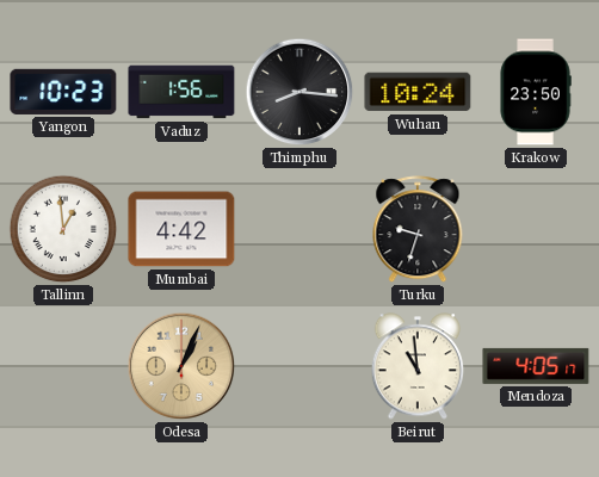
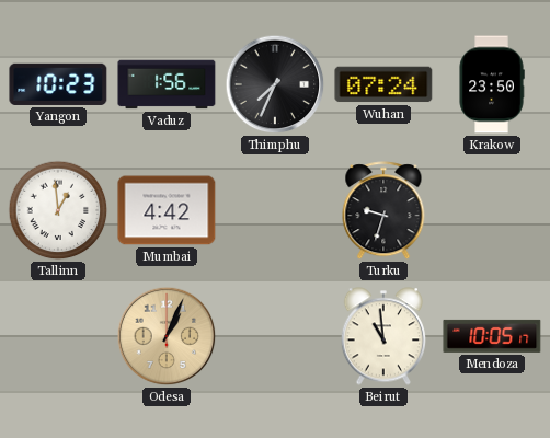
Thimphu: 8:16 -> 7:34 (275, 84)
Wuhan: 10:24 -> 07:24 (383, 84)
Mendoza: 4:05 -> 10:05 (492, 336)
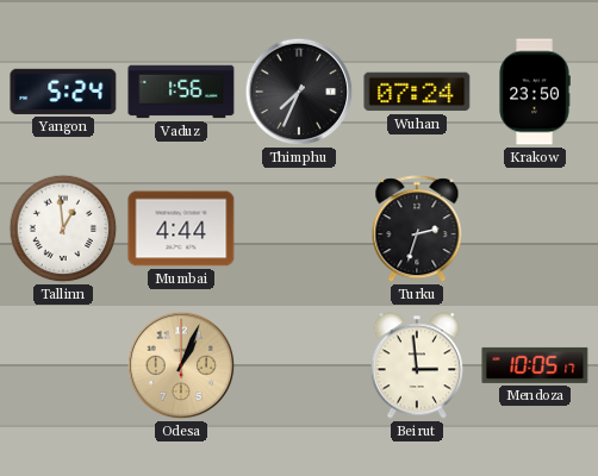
Yangon: 10:23 -> 5:24 (63, 92)
Mumbai: 4:42 -> 4:44 (181, 228)
Turku: 9:33 -> 2:33 (417, 230)
Beirut: 10:59 -> 2:59 (416, 365)
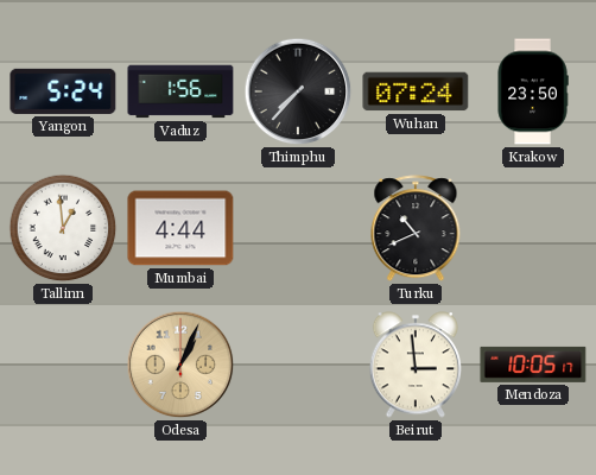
Thimphu: 7:34 -> 7:37 (298, 91)
Turku: 2:33 -> 10:41 (416, 229)
